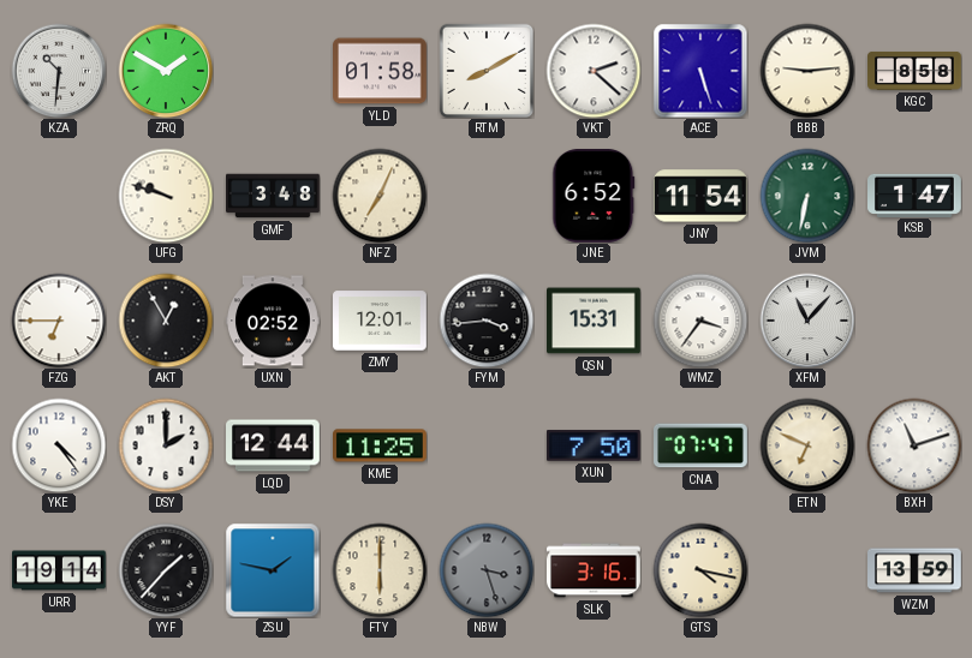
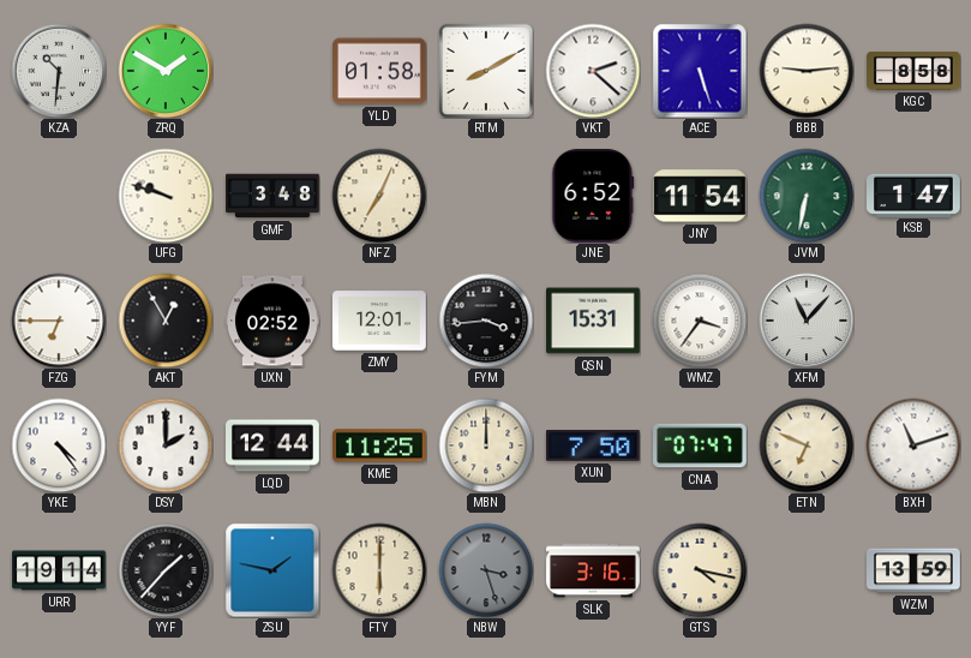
MBN: none -> 12:00 (486, 445)
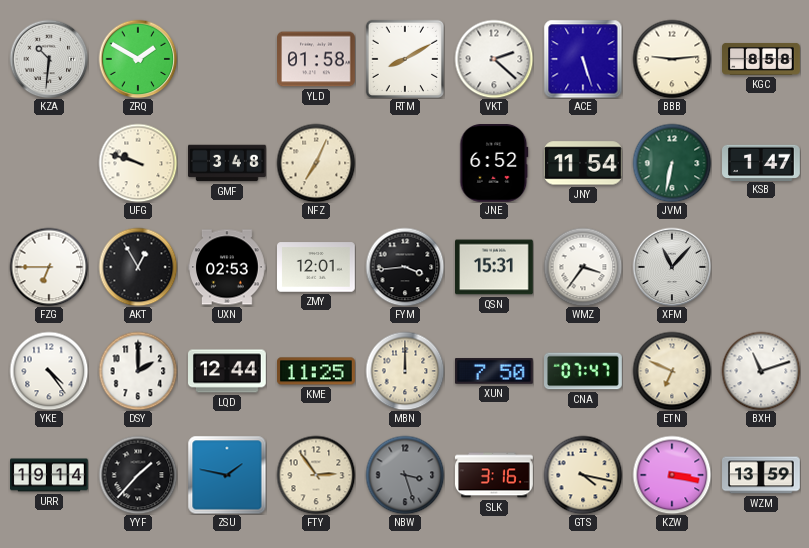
UXN: 02:52 -> 02:53 (228, 267)
FTY: 6:00 -> 2:54 (316, 475)
KZW: none -> 3:17 (672, 475)
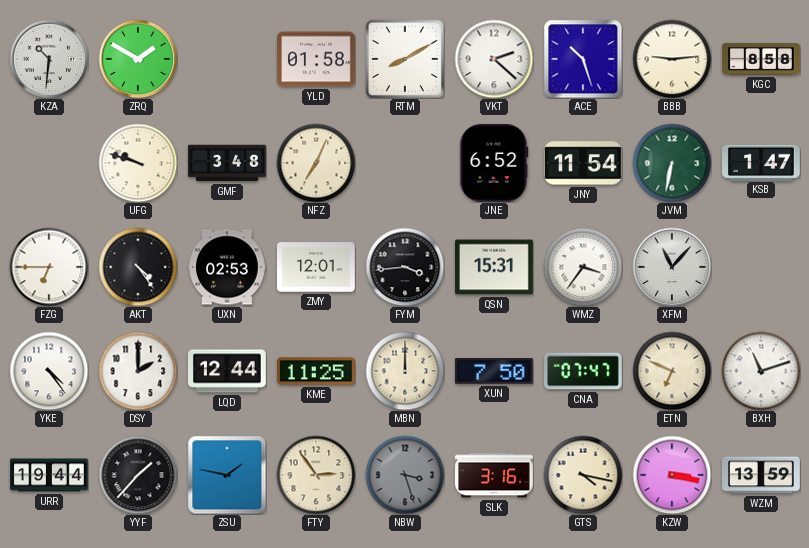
ACE: 5:27 -> 10:27 (583, 59)
AKT: 12:55 -> 4:24 (138, 267)
URR: 19:14 -> 19:44 (50, 475)
